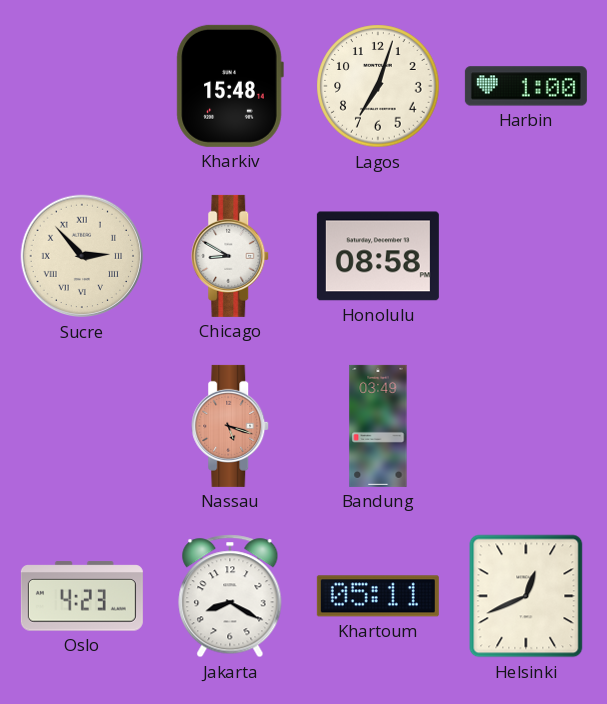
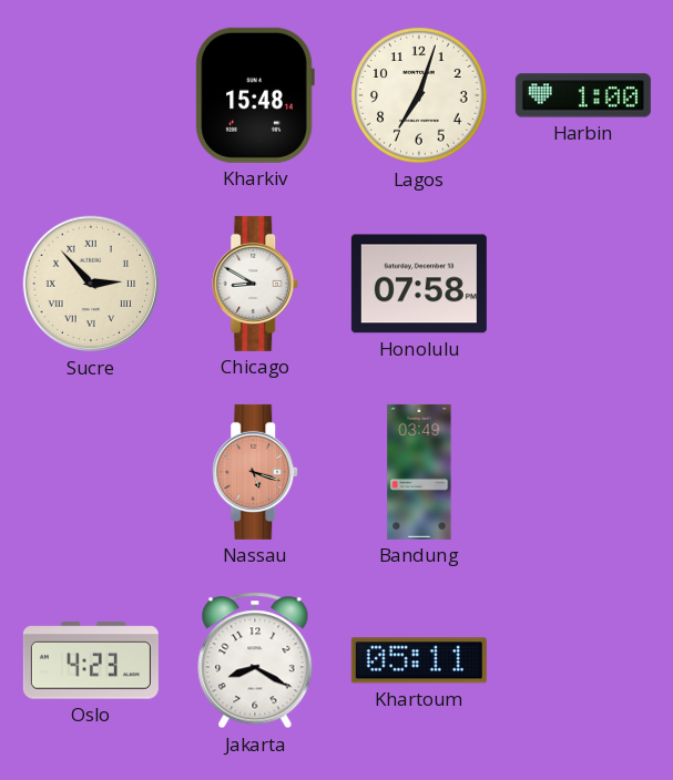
Honolulu: 08:58 -> 07:58 (419, 284)
Helsinki: 12:41 -> none (526, 596)
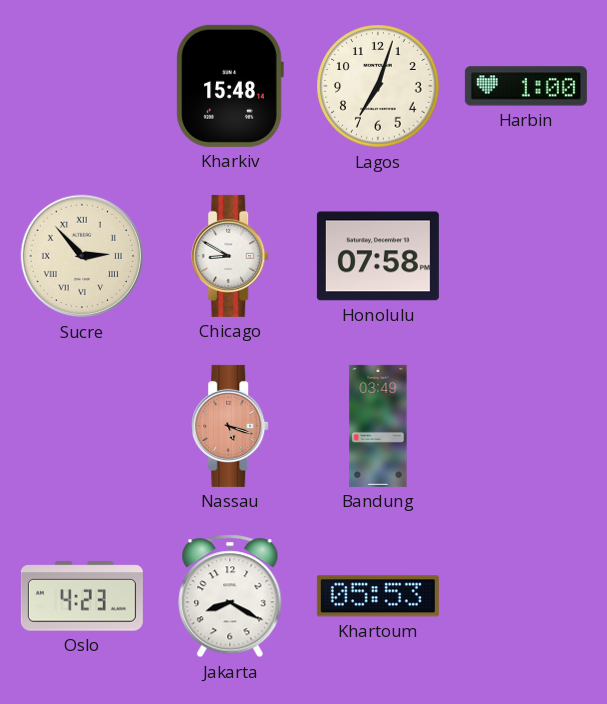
Khartoum: 05:11 -> 05:53 (378, 596)
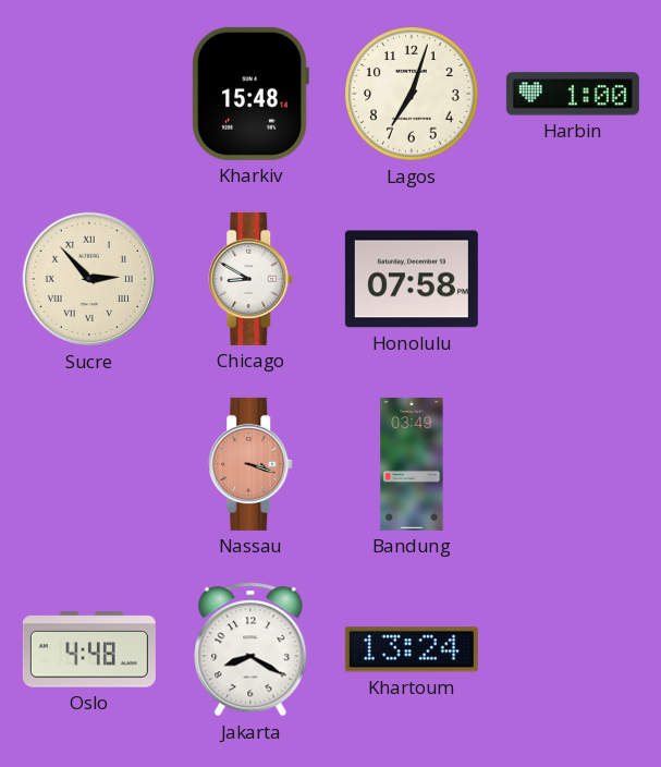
Nassau: 5:18 -> 3:18 (252, 464)
Oslo: 4:23 -> 4:48 (89, 649)
Khartoum: 05:53 -> 13:24 (412, 649)
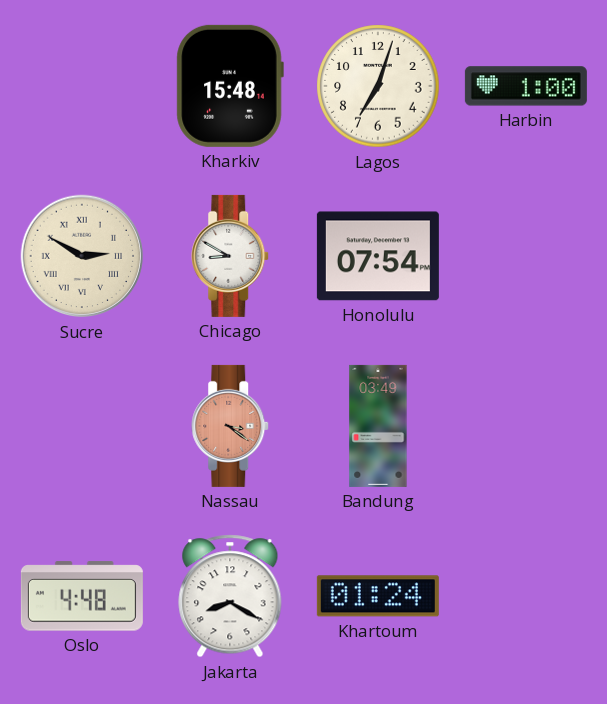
Sucre: 2:53 -> 2:50 (82, 256)
Honolulu: 07:58 -> 07:54 (378, 256)
Nassau: 3:18 -> 3:21 (231, 426)
Khartoum: 13:24 -> 01:24 (378, 596)
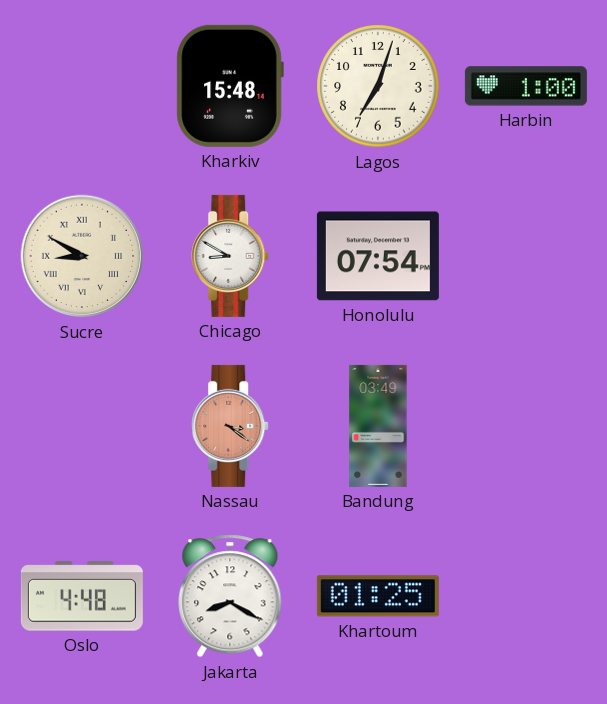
Sucre: 2:50 -> 8:50 (82, 256)
Khartoum: 01:24 -> 01:25 (378, 596)
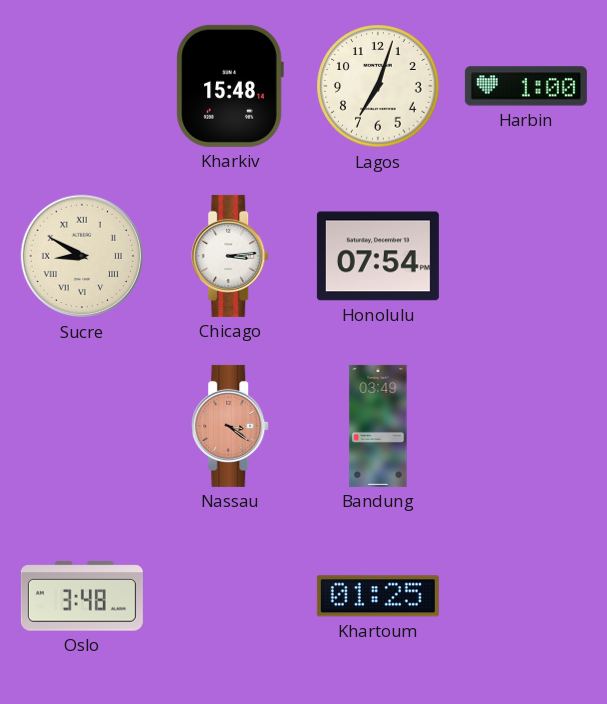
Chicago: 8:50 -> 3:14 (231, 256)
Oslo: 4:48 -> 3:48 (82, 596)
Jakarta: 8:20 -> none (230, 596)
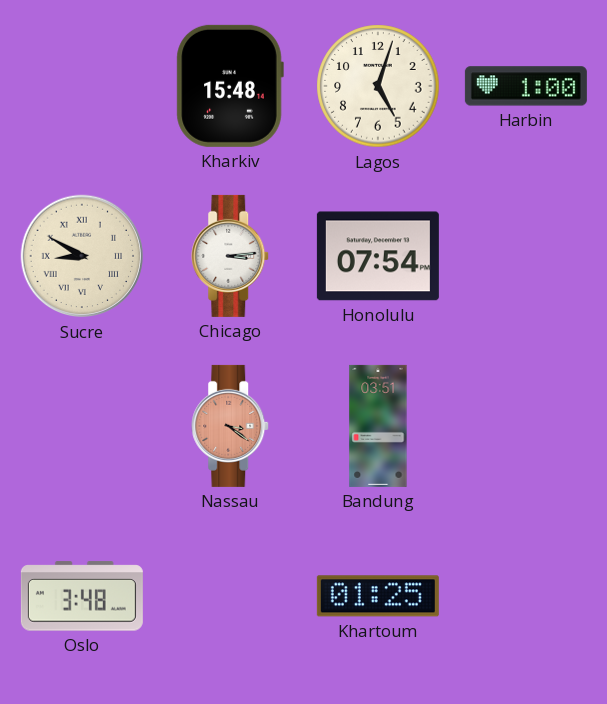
Lagos: 7:03 -> 5:03 (378, 86)
Bandung: 03:49 -> 03:51 (378, 426)
